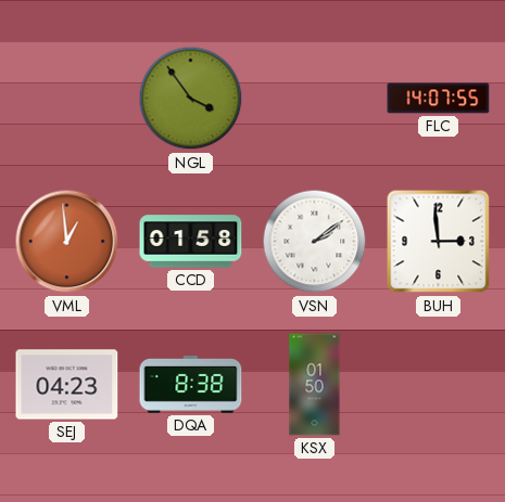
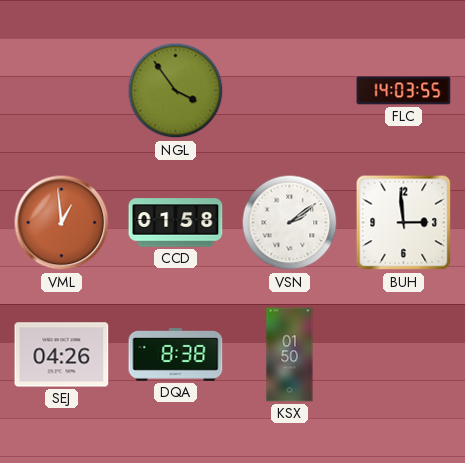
FLC: 14:07 -> 14:03 (404, 91)
SEJ: 04:23 -> 04:26 (62, 355)
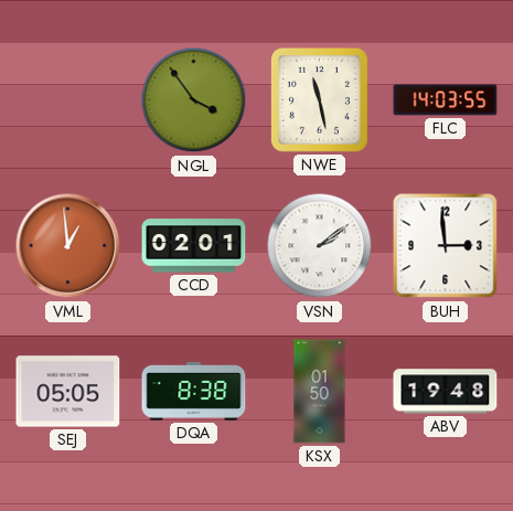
NWE: none -> 11:28 (319, 100)
CCD: 01:58 -> 02:01 (194, 246)
SEJ: 04:26 -> 05:05 (68, 392)
ABV: none -> 19:48 (446, 392)
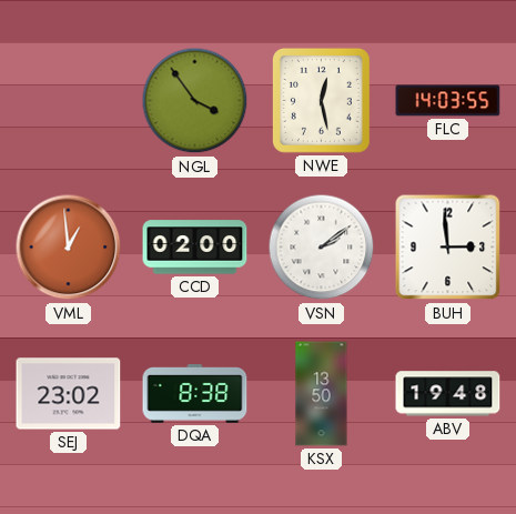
NWE: 11:28 -> 12:28 (321, 101)
CCD: 02:01 -> 02:00 (195, 248)
SEJ: 05:05 -> 23:02 (69, 394)
KSX: 01:50 -> 13:50 (322, 394)
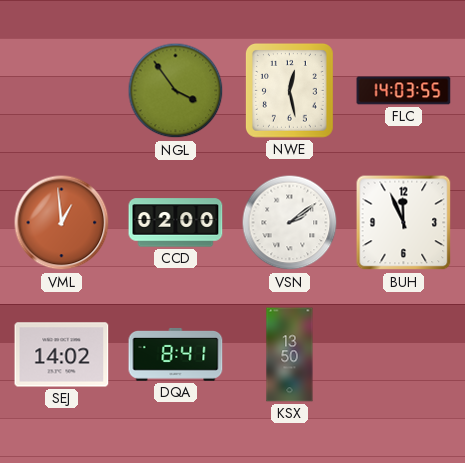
BUH: 2:59 -> 11:56 (404, 223)
SEJ: 23:02 -> 14:02 (62, 355)
DQA: 8:38 -> 8:41 (176, 354)
ABV: 19:48 -> none (448, 394)
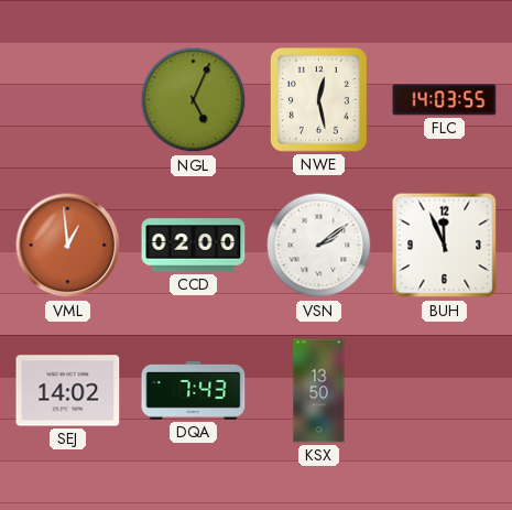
NGL: 3:54 -> 5:04 (194, 100)
DQA: 8:41 -> 7:43 (194, 390)
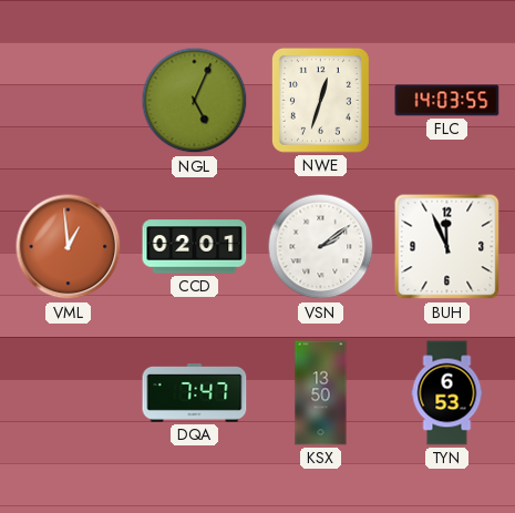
NWE: 12:28 -> 12:33 (320, 101)
CCD: 02:00 -> 02:01 (195, 247)
SEJ: 14:02 -> none (68, 391)
DQA: 7:43 -> 7:47 (195, 392)
TYN: none -> 6:53 (447, 393)
